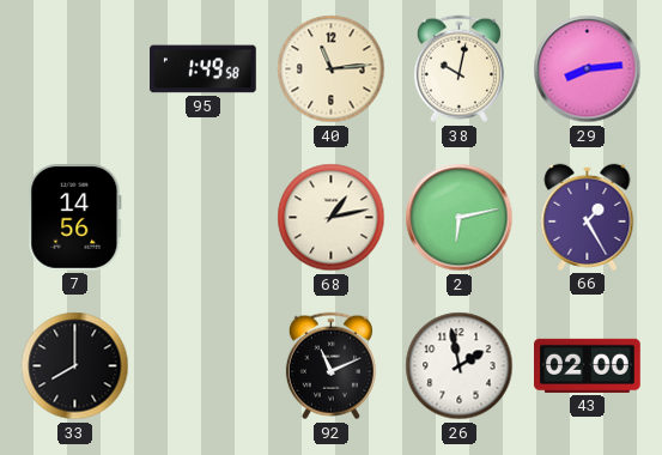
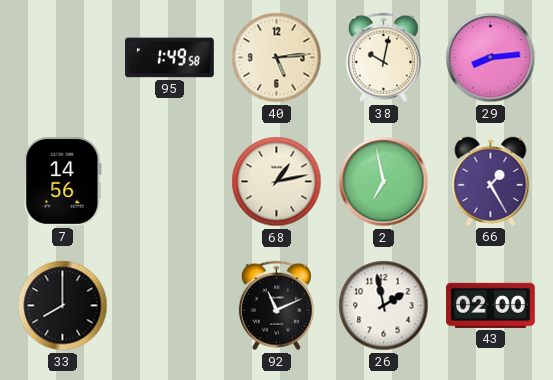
40: 11:14 -> 5:14 (277, 58)
2: 6:13 -> 6:58 (384, 182)
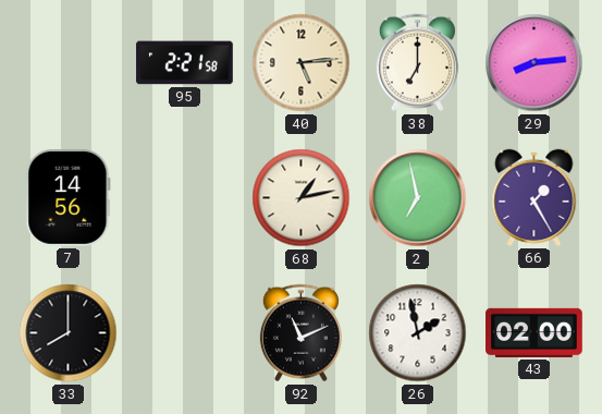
95: 1:49 -> 2:21 (185, 63)
38: 10:02 -> 7:00 (417, 63)
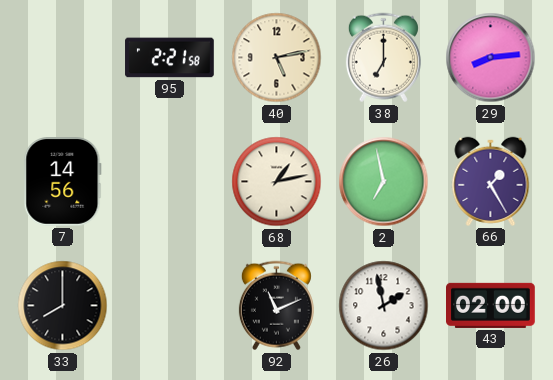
40: 5:14 -> 5:13 (277, 58)
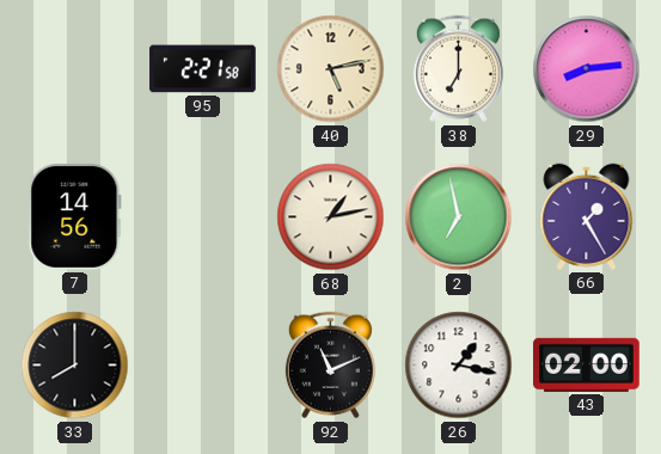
26: 1:58 -> 1:17 (459, 366)
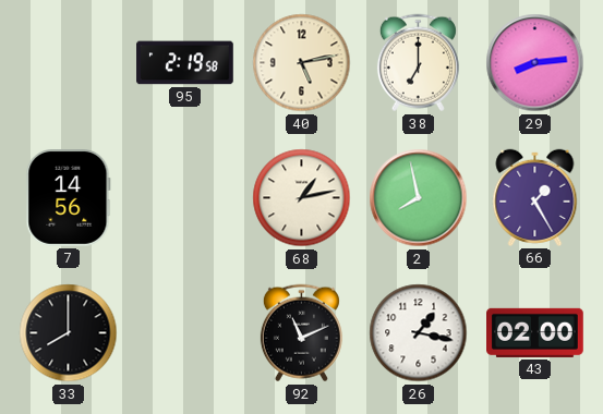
95: 2:21 -> 2:19 (185, 63)
2: 6:58 -> 7:58 (419, 198)
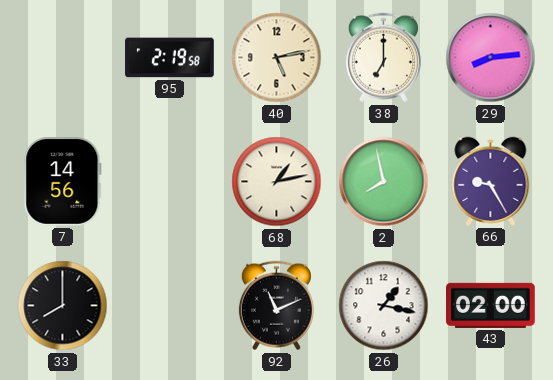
66: 1:25 -> 9:25 (491, 181)
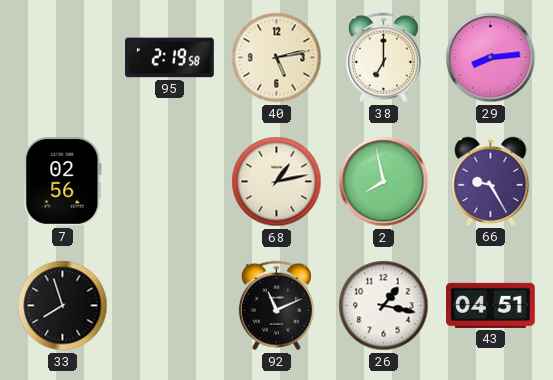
7: 14:56 -> 02:56 (63, 182)
33: 8:00 -> 7:57 (63, 306)
43: 02:00 -> 04:51 (491, 305)
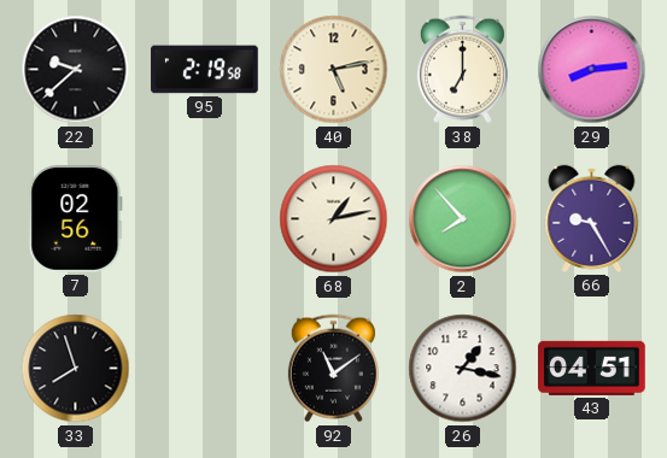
22: none -> 9:38 (76, 70)
2: 7:58 -> 7:53 (463, 219)
92: 11:11 -> 11:09 (333, 369)
